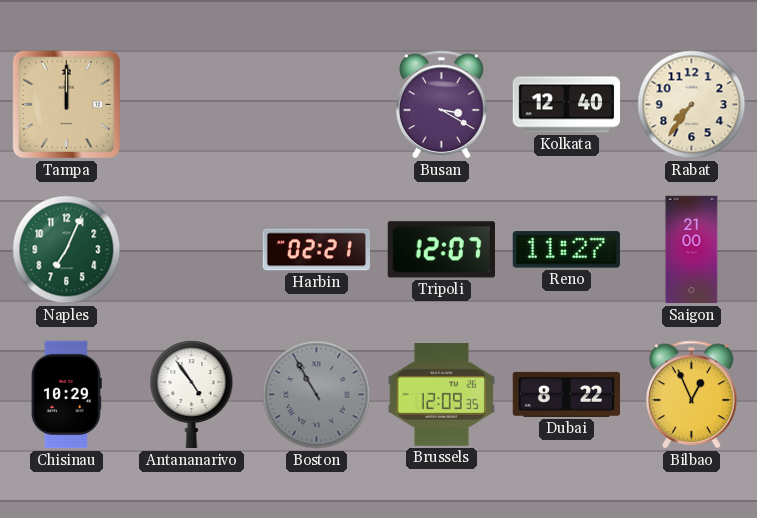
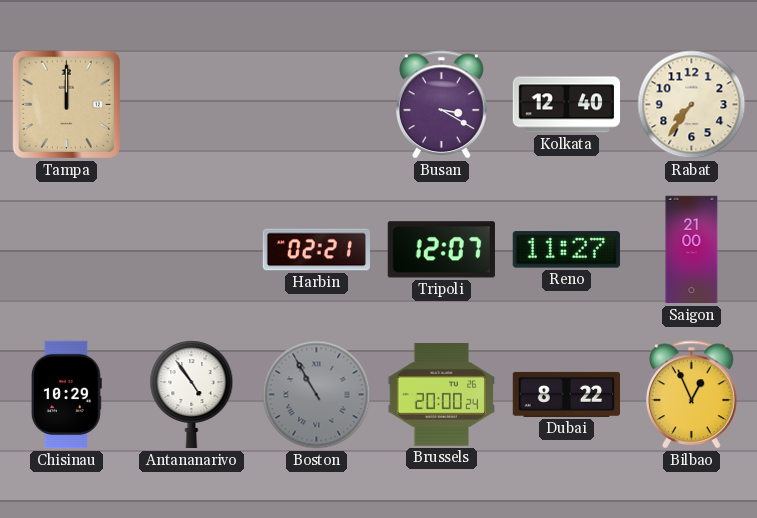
Naples: 7:04 -> none (67, 250)
Brussels: 12:09 -> 20:00 (441, 395)
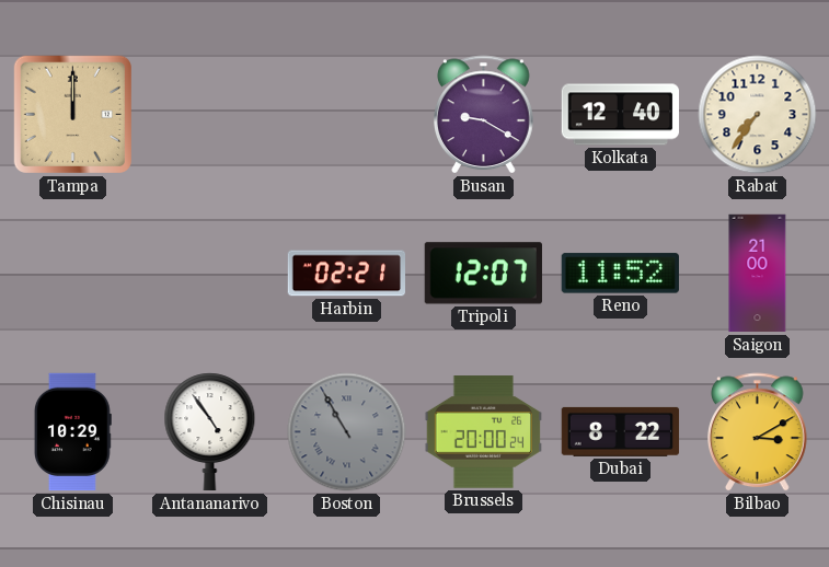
Busan: 3:20 -> 9:20 (484, 115)
Reno: 11:27 -> 11:52 (620, 274)
Bilbao: 12:56 -> 3:10 (758, 432)
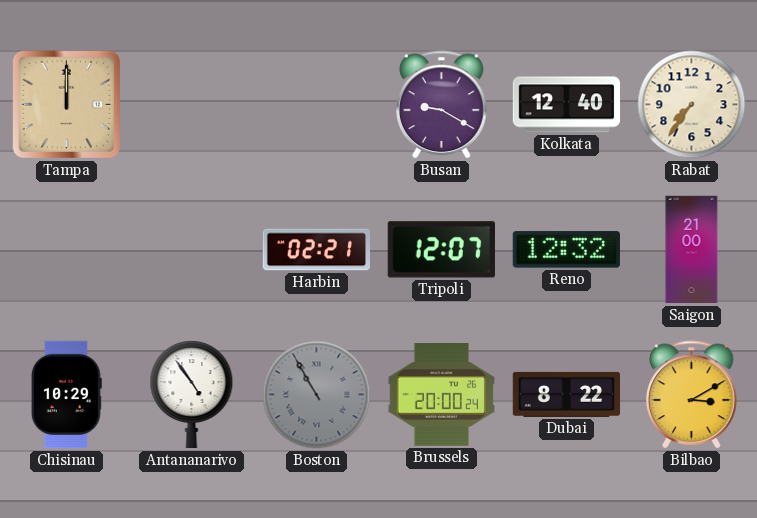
Reno: 11:52 -> 12:32 (566, 250)
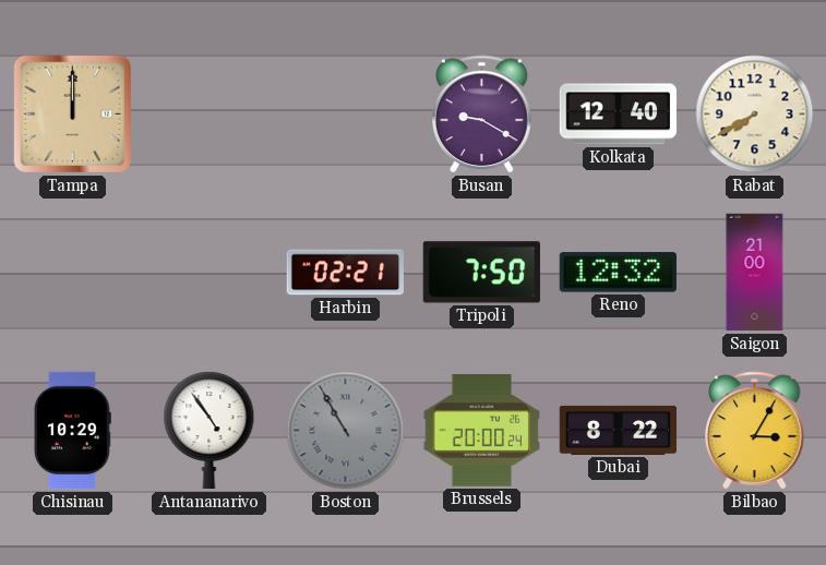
Rabat: 7:36 -> 7:40 (755, 115)
Tripoli: 12:07 -> 7:50 (481, 273)
Bilbao: 3:10 -> 3:05 (755, 431)
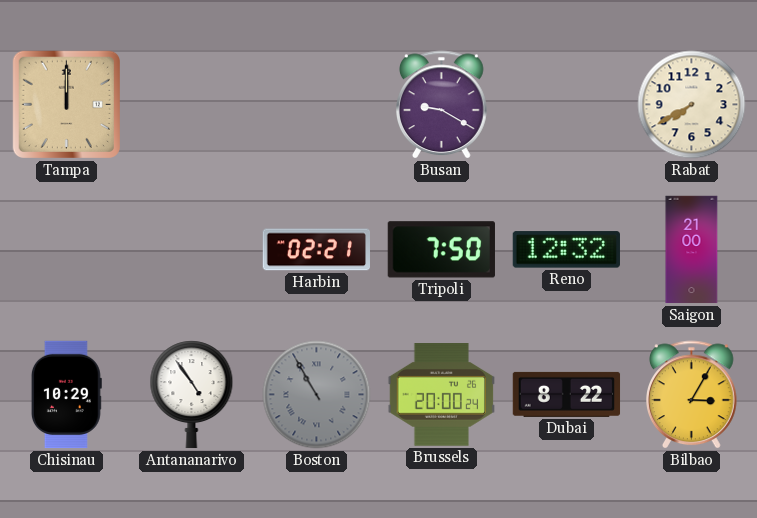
Kolkata: 12:40 -> none (619, 115)
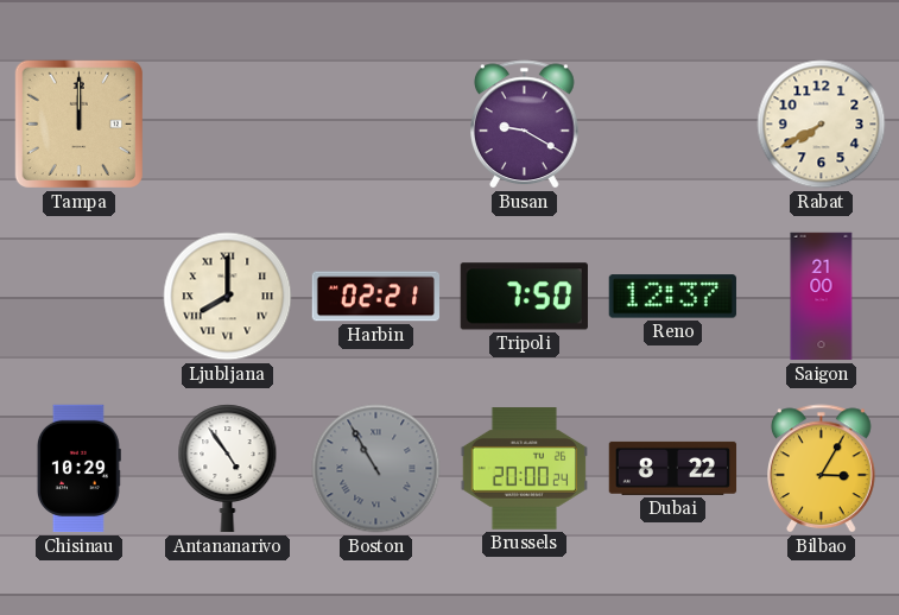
Ljubljana: none -> 8:00 (228, 297)
Reno: 12:32 -> 12:37 (672, 297)
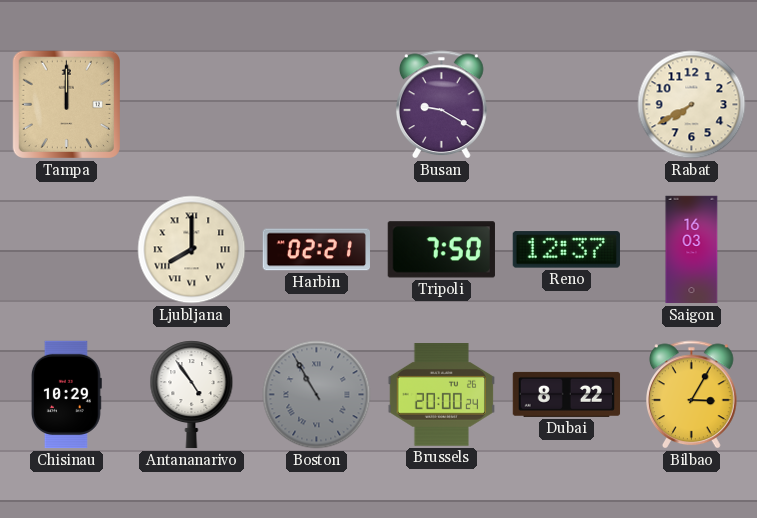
Saigon: 21:00 -> 16:03 (692, 250)
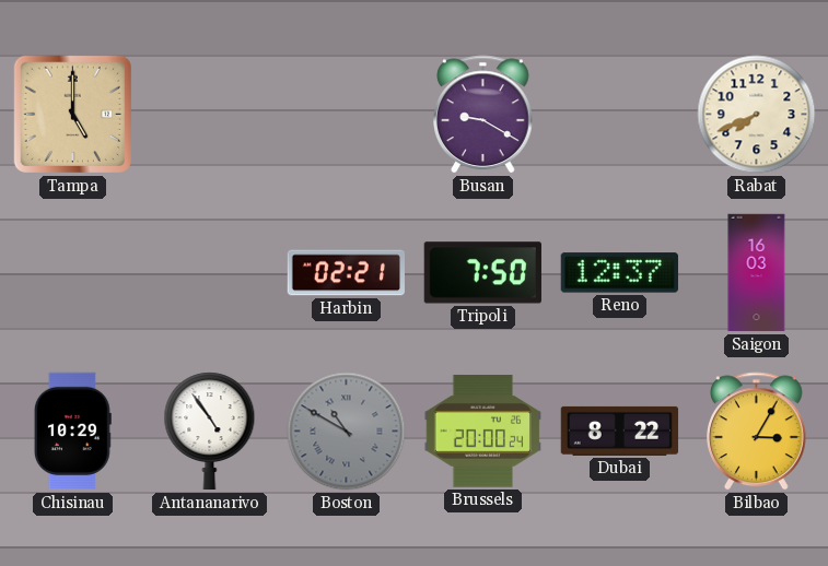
Tampa: 12:00 -> 5:00 (72, 114)
Rabat: 7:40 -> 7:41 (757, 115)
Ljubljana: 8:00 -> none (192, 250)
Boston: 10:55 -> 10:50 (347, 432)
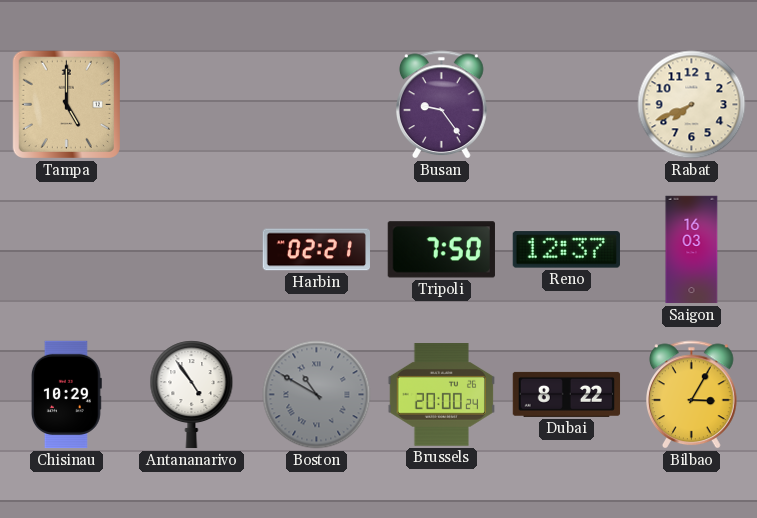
Busan: 9:20 -> 9:24 (442, 105)
